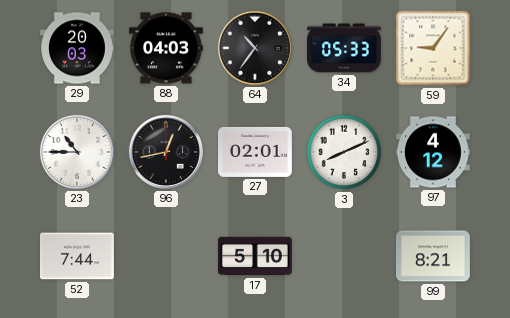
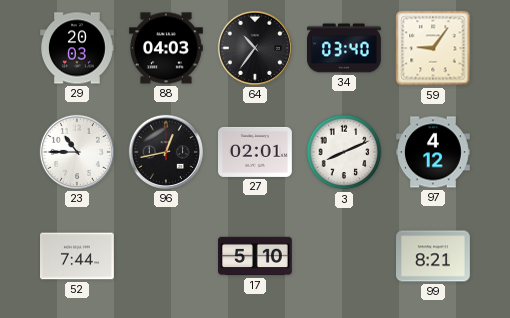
34: 05:33 -> 03:40 (345, 48)
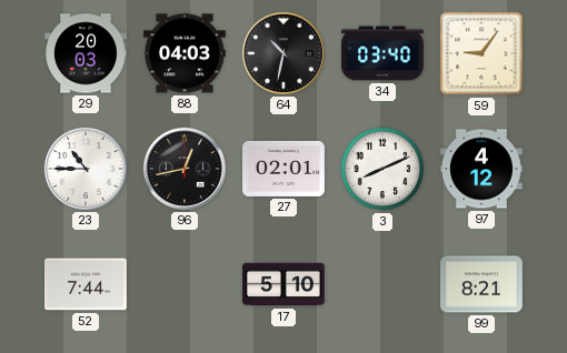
64: 10:36 -> 10:32 (283, 53)
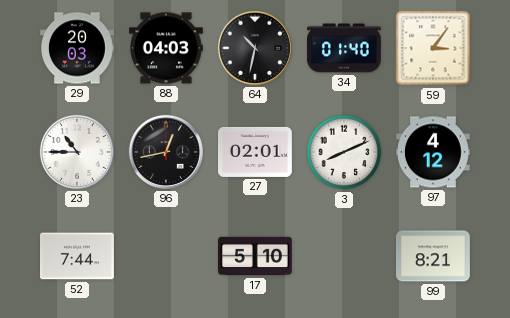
34: 03:40 -> 01:40 (345, 48)
59: 9:06 -> 3:06 (433, 48)
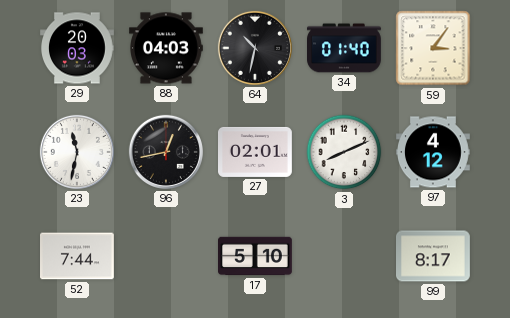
23: 10:45 -> 11:32 (77, 152)
99: 8:21 -> 8:17 (434, 256)
